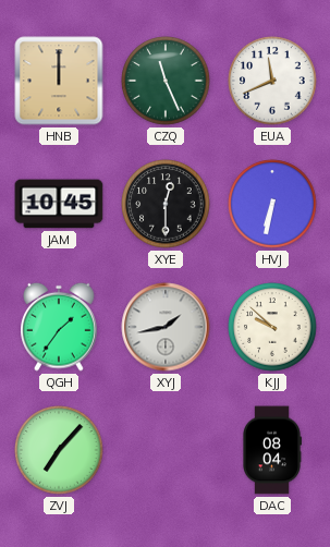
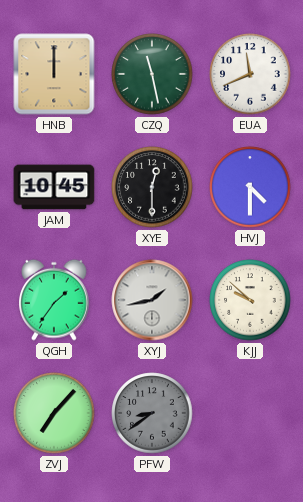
CZQ: 11:26 -> 11:28 (152, 74)
HVJ: 6:32 -> 4:30 (250, 187)
PFW: none -> 8:39 (152, 413)
DAC: 08:04 -> none (272, 450)
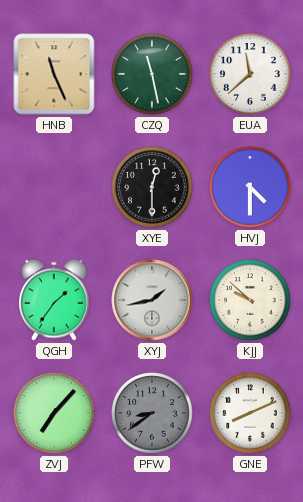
HNB: 12:00 -> 11:26 (54, 74)
EUA: 11:41 -> 11:38 (250, 74)
JAM: 10:45 -> none (54, 187)
GNE: none -> 8:11 (250, 413)
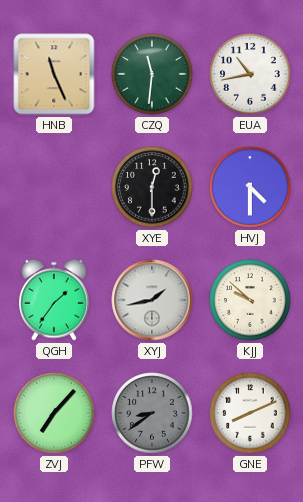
CZQ: 11:28 -> 11:31 (152, 74)
EUA: 11:38 -> 10:43 (250, 74)
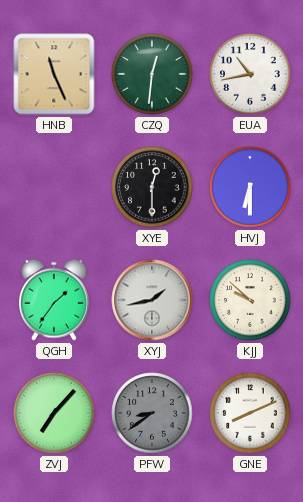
CZQ: 11:31 -> 12:31 (152, 74)
HVJ: 4:30 -> 6:30 (250, 187)
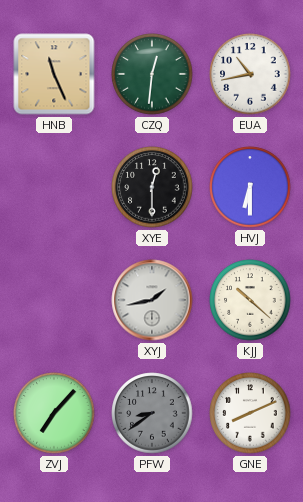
QGH: 1:36 -> none (54, 300)
KJJ: 9:52 -> 10:22 (250, 300)
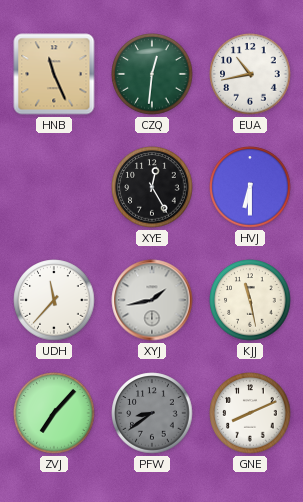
XYE: 12:30 -> 12:25 (152, 187)
UDH: none -> 11:37 (54, 300)
KJJ: 10:22 -> 11:28 (250, 300)
